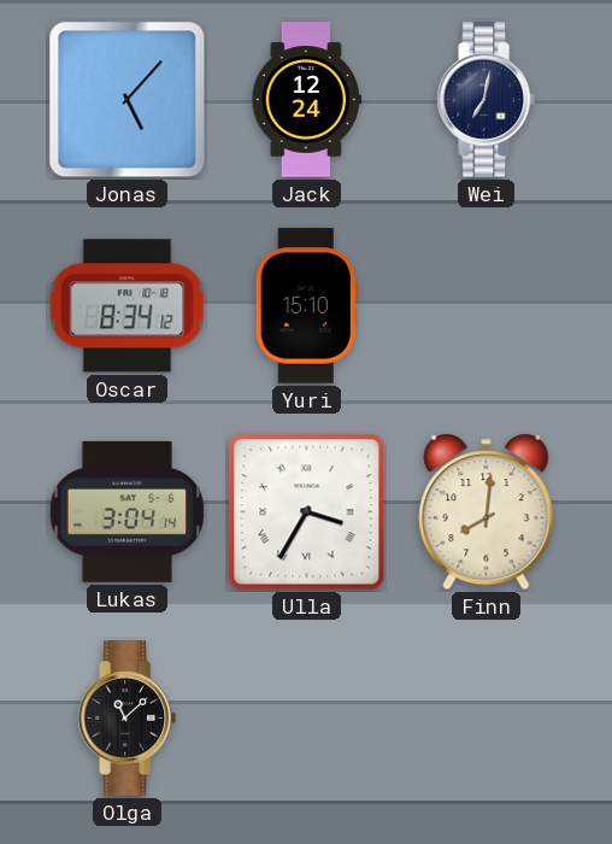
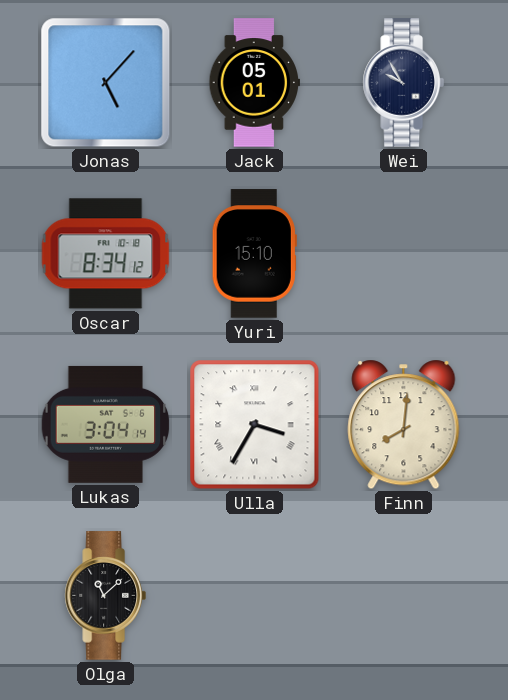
Jack: 12:24 -> 05:01 (255, 83)
Wei: 7:02 -> 9:55 (403, 83)
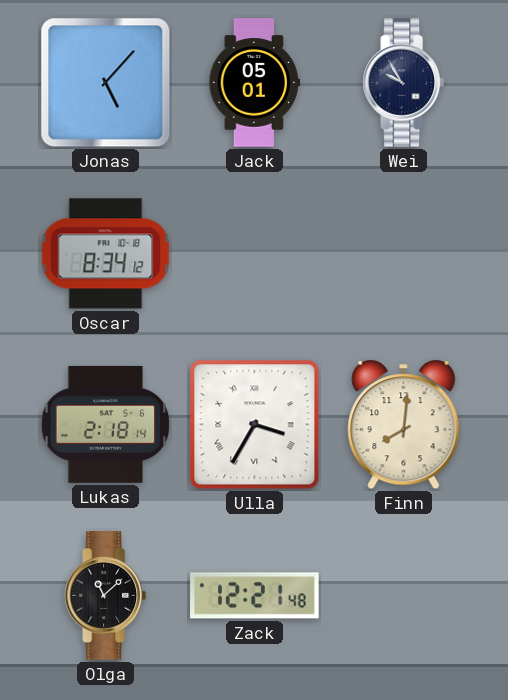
Yuri: 15:10 -> none (254, 254)
Lukas: 3:04 -> 2:18 (106, 424)
Zack: none -> 12:21 (255, 596)
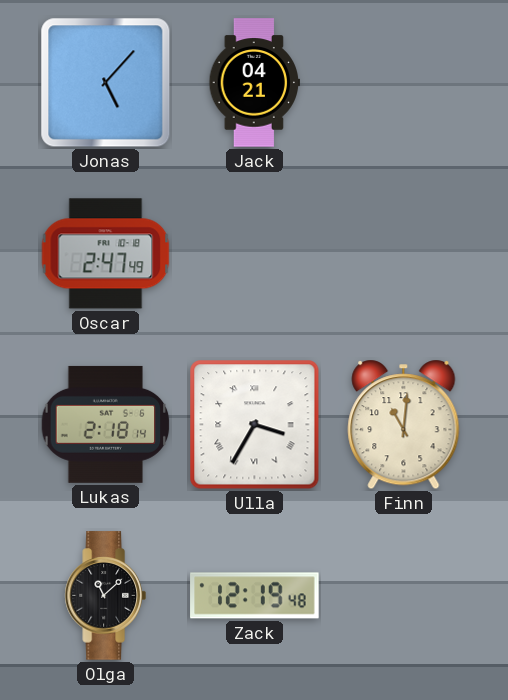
Jack: 05:01 -> 04:21 (255, 83)
Wei: 9:55 -> none (403, 83)
Oscar: 8:34 -> 2:47 (106, 254)
Finn: 8:01 -> 11:01 (404, 425)
Zack: 12:21 -> 12:19 (255, 596)
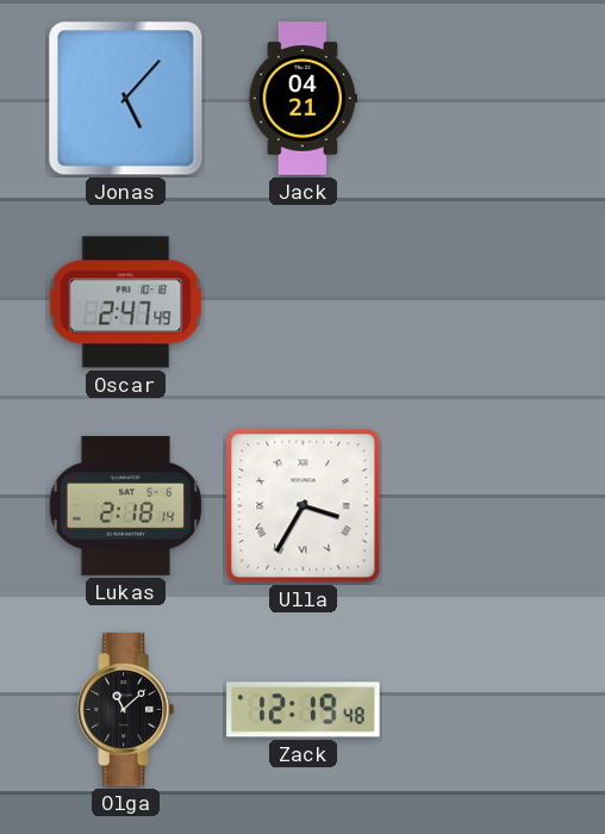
Finn: 11:01 -> none (404, 425)
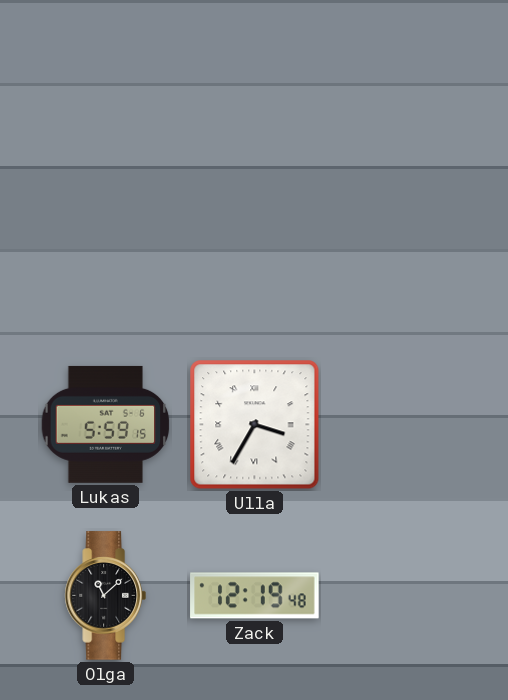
Jonas: 5:07 -> none (126, 99)
Jack: 04:21 -> none (304, 99)
Oscar: 2:47 -> none (126, 303)
Lukas: 2:18 -> 5:59 (106, 424)
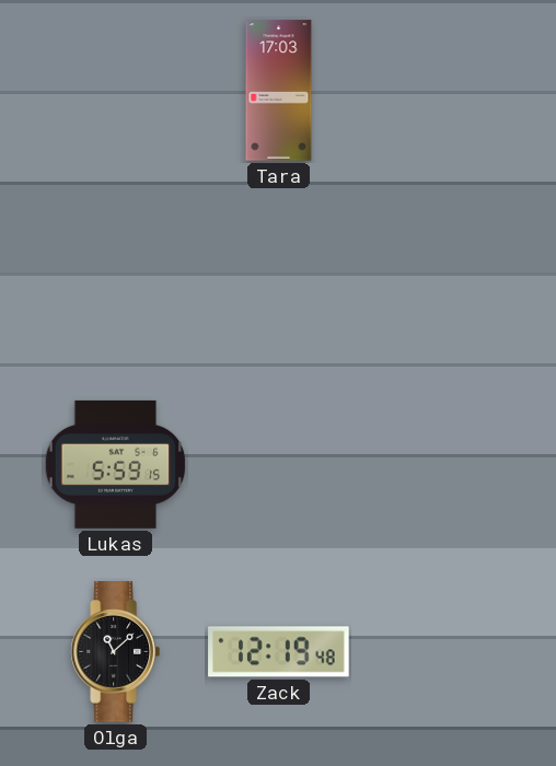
Tara: none -> 17:03 (279, 91)
Ulla: 3:35 -> none (255, 425)
